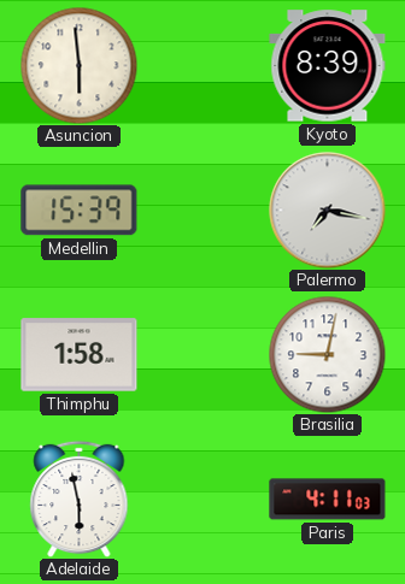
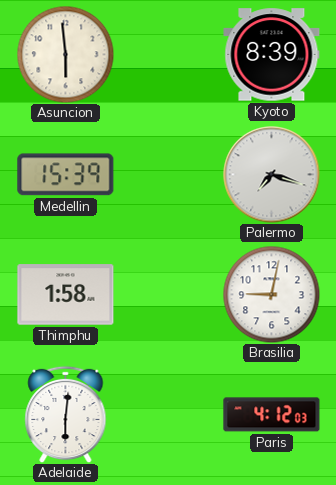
Palermo: 7:17 -> 7:18 (272, 175)
Adelaide: 5:58 -> 6:01 (66, 414)
Paris: 4:11 -> 4:12 (272, 415)
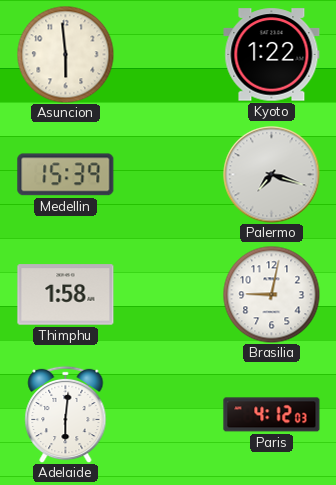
Kyoto: 8:39 -> 1:22 (272, 55)
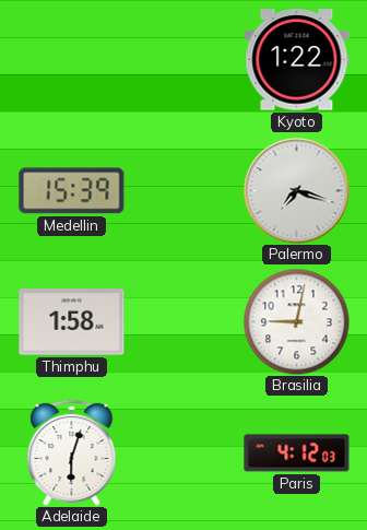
Asuncion: 5:59 -> none (65, 54)
Adelaide: 6:01 -> 6:03 (72, 452)
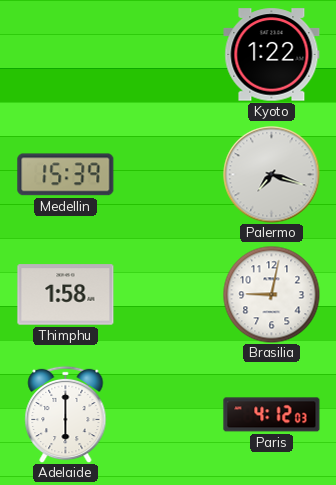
Adelaide: 6:03 -> 6:00 (66, 414)
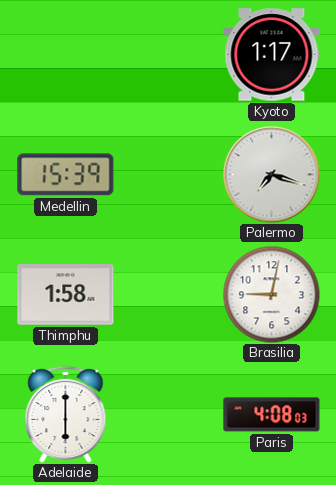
Kyoto: 1:22 -> 1:17 (272, 55)
Paris: 4:12 -> 4:08 (272, 415)
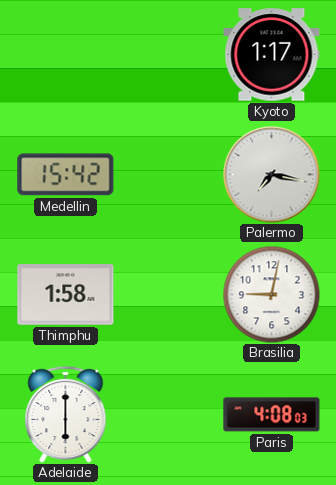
Medellin: 15:39 -> 15:42 (66, 175)
Palermo: 7:18 -> 7:17 (272, 175)
